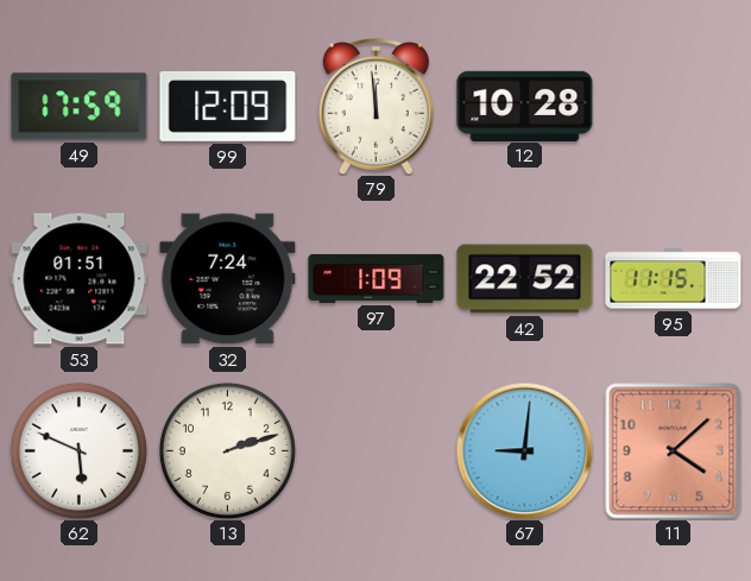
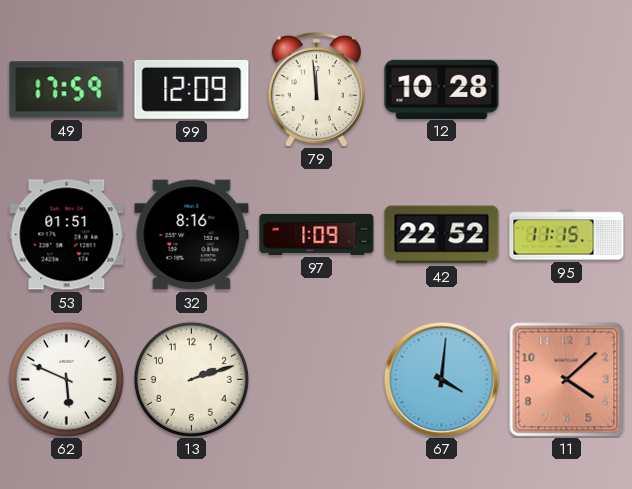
32: 7:24 -> 8:16 (192, 235)
67: 9:01 -> 4:01 (441, 379)
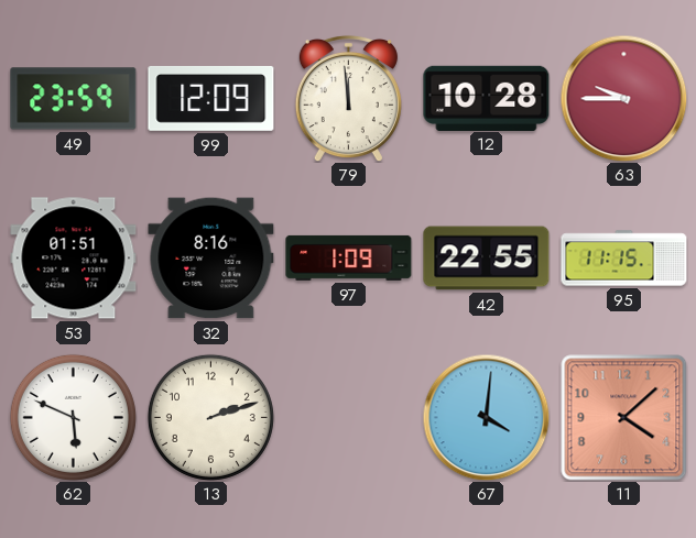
49: 17:59 -> 23:59 (74, 99)
63: none -> 9:45 (623, 98)
42: 22:52 -> 22:55 (487, 259)
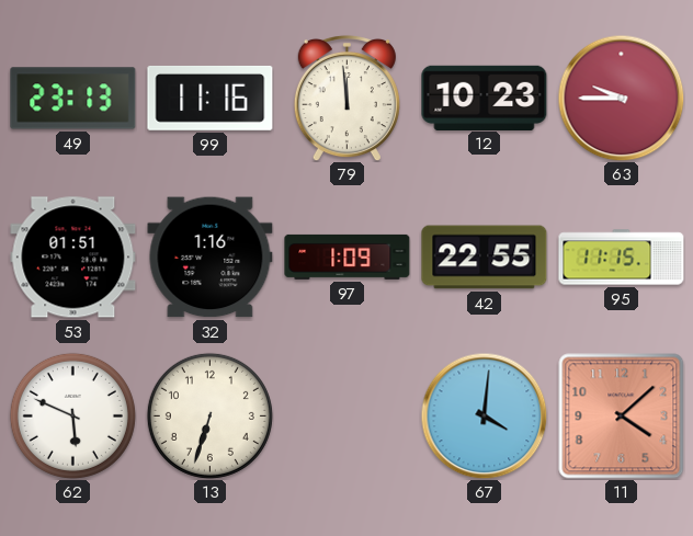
49: 23:59 -> 23:13 (73, 99)
99: 12:09 -> 11:16 (211, 98)
12: 10:28 -> 10:23 (485, 98)
32: 8:16 -> 1:16 (211, 258)
13: 2:12 -> 6:33 (209, 415)
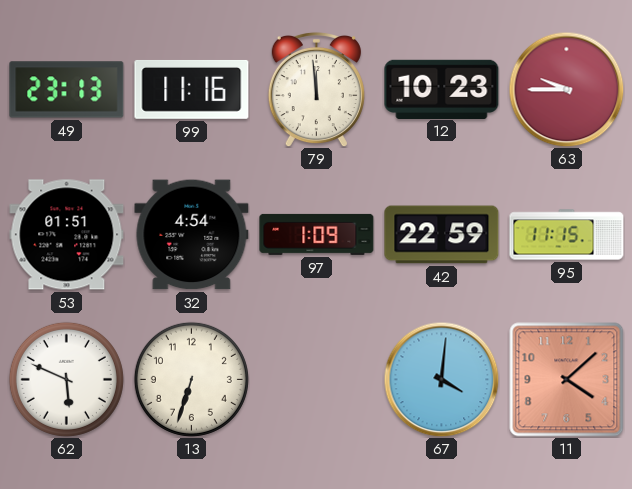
32: 1:16 -> 4:54 (192, 235)
42: 22:55 -> 22:59 (442, 235)
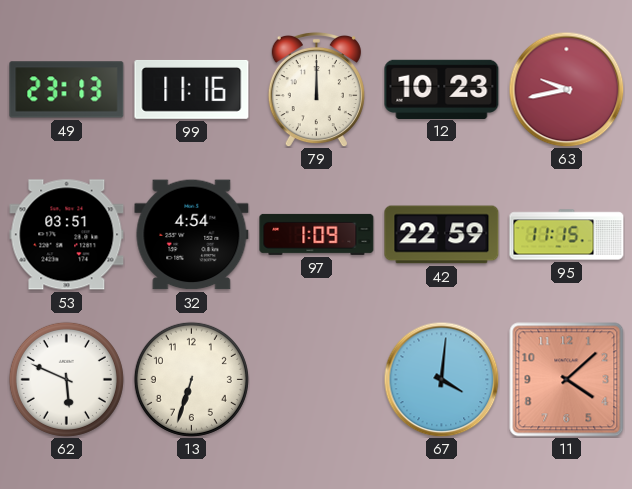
79: 11:59 -> 12:00 (316, 89)
63: 9:45 -> 9:43 (566, 89)
53: 01:51 -> 03:51 (67, 235)
